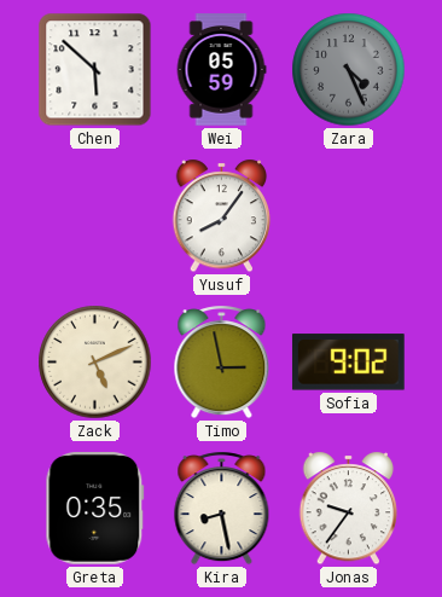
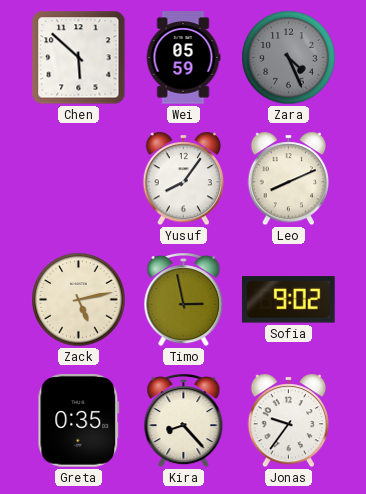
Leo: none -> 8:11 (289, 179)
Zack: 5:11 -> 5:13 (79, 300)
Kira: 8:28 -> 8:23 (184, 421)
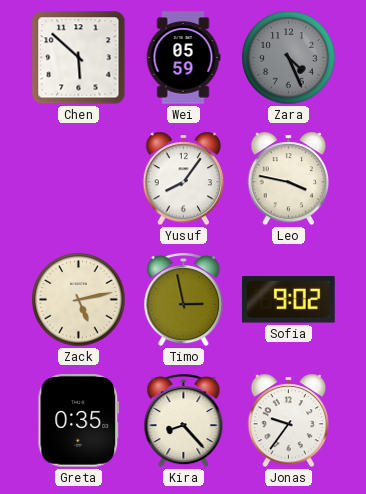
Leo: 8:11 -> 3:47 (289, 179)
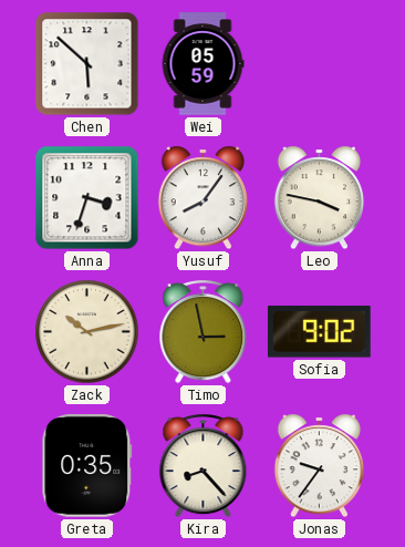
Zara: 4:26 -> none (289, 58)
Anna: none -> 3:33 (87, 198)
Zack: 5:13 -> 10:13 (87, 332)
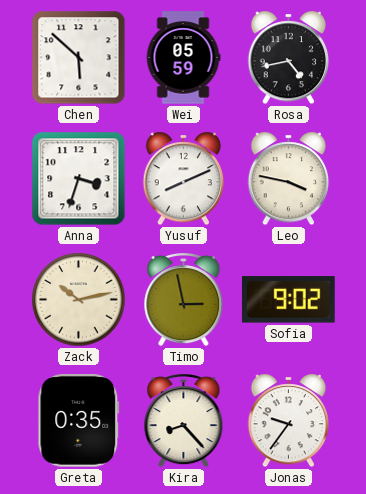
Rosa: none -> 4:43 (289, 58)
Yusuf: 8:06 -> 8:11 (184, 179)
